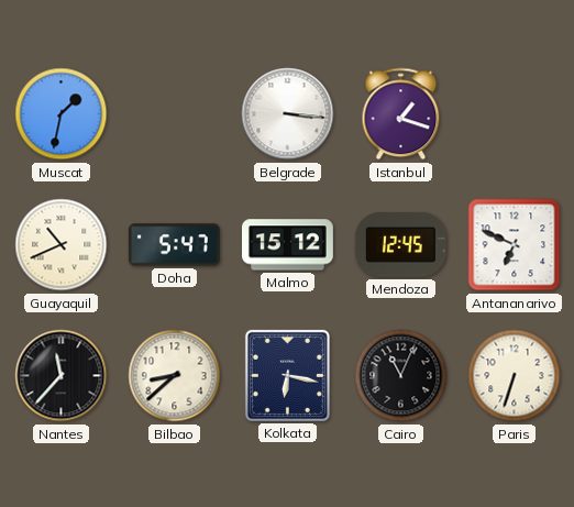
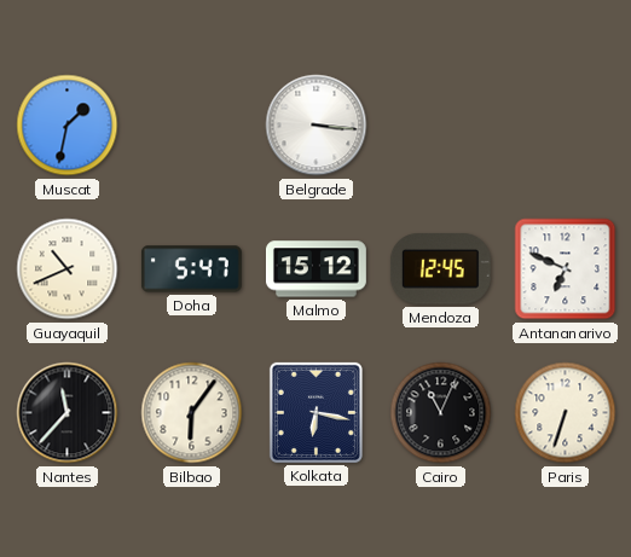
Istanbul: 1:18 -> none (401, 114)
Bilbao: 8:38 -> 6:06 (192, 413)
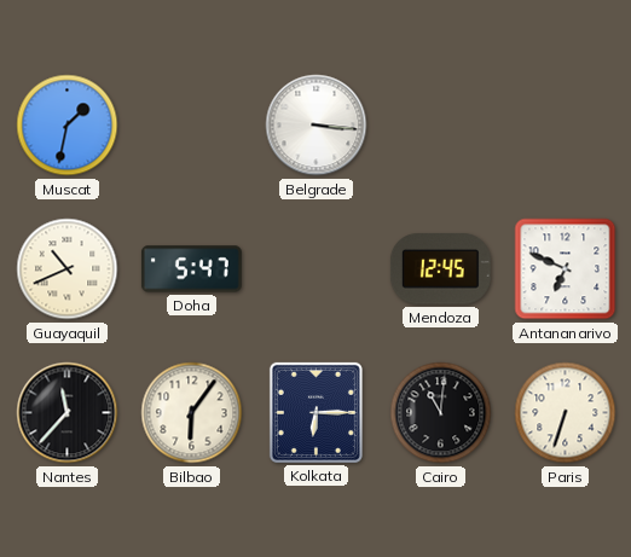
Malmo: 15:12 -> none (315, 269)
Kolkata: 6:17 -> 6:15 (315, 412)
Cairo: 11:04 -> 11:01 (441, 413)
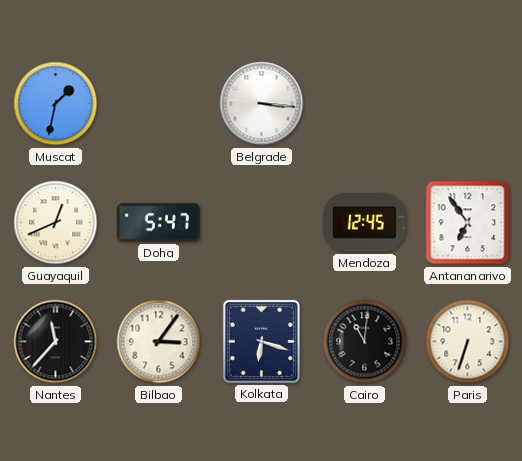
Guayaquil: 10:41 -> 12:41 (56, 223)
Antananarivo: 6:49 -> 6:54 (468, 223)
Bilbao: 6:06 -> 3:06 (159, 342)
Kolkata: 6:15 -> 6:18 (261, 341)
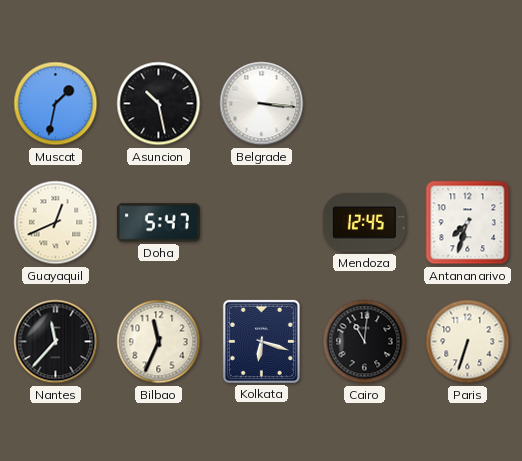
Asuncion: none -> 10:28 (159, 104)
Antananarivo: 6:54 -> 7:33 (468, 223)
Bilbao: 3:06 -> 11:34 (159, 342)
